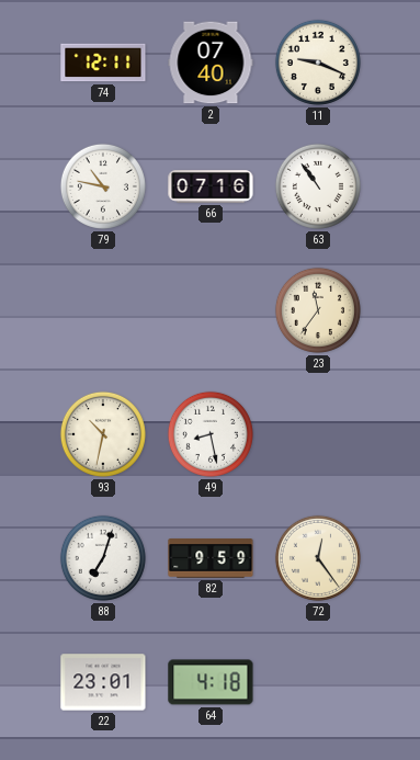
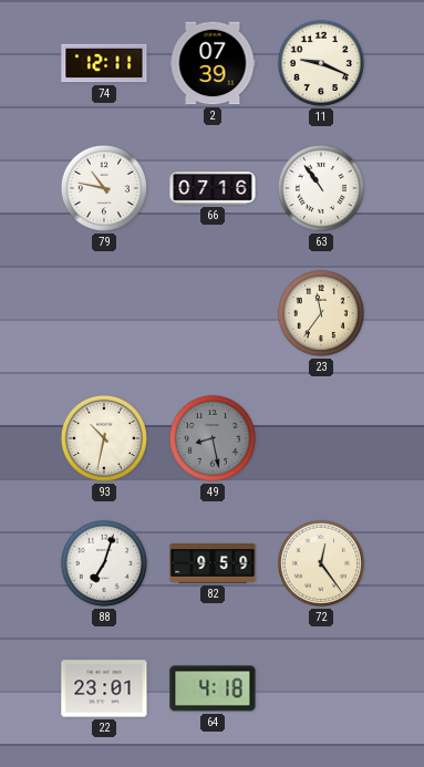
2: 07:40 -> 07:39 (213, 63)
49 dial: white -> grey (213, 438)
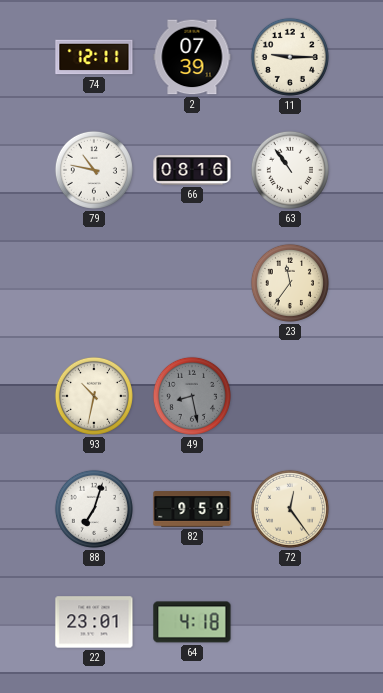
11: 9:19 -> 9:15 (290, 57)
66: 07:16 -> 08:16 (192, 170)
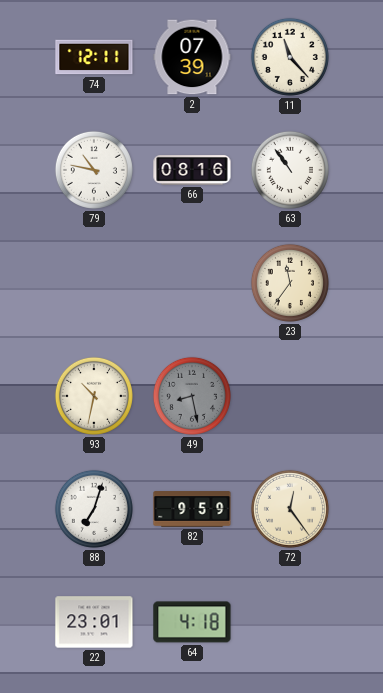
11: 9:15 -> 11:23 (290, 57)
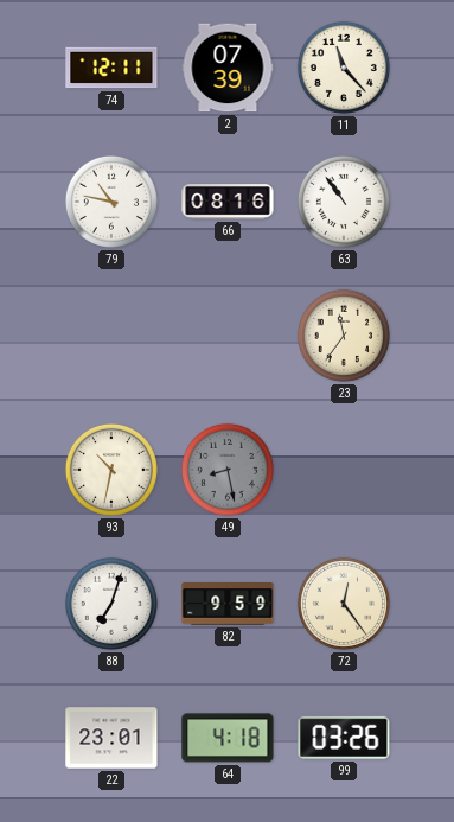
99: none -> 03:26 (344, 738)
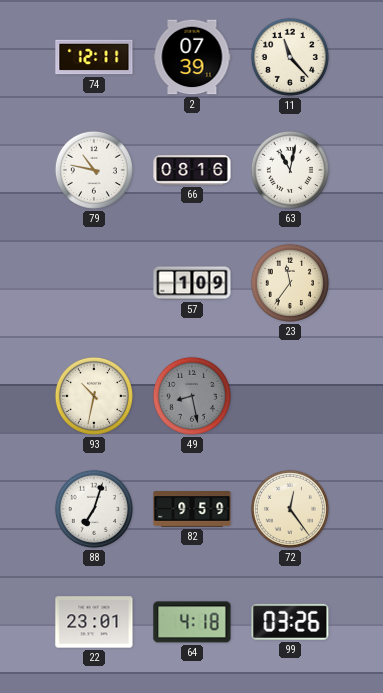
63: 10:54 -> 11:02 (290, 170)
57: none -> 1:09 (192, 283)
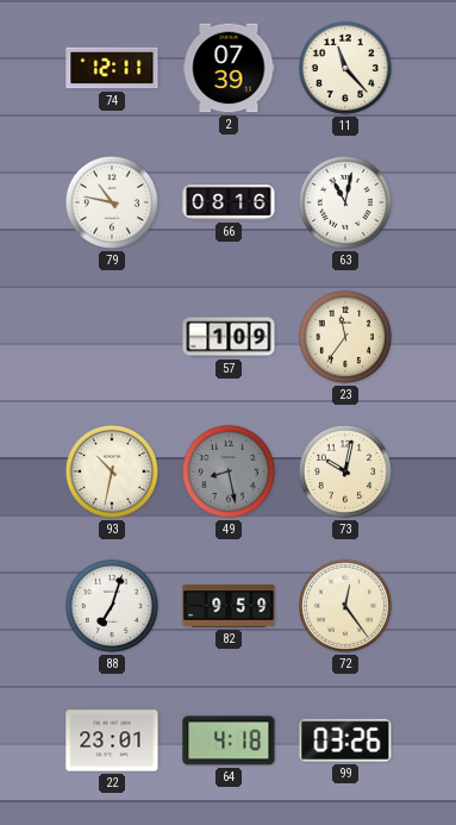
73: none -> 10:02 (345, 471)
